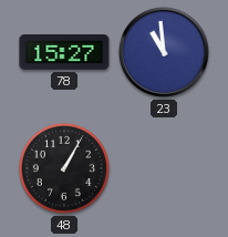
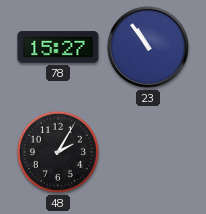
23: 10:59 -> 10:54 (149, 47)
48: 1:05 -> 2:05 (58, 152)
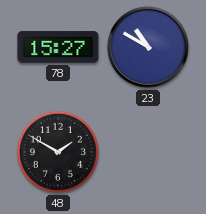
23: 10:54 -> 10:50 (149, 47)
48: 2:05 -> 1:50 (58, 152)
